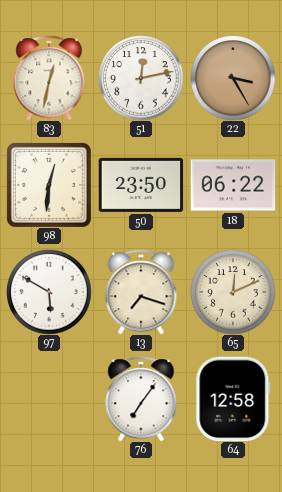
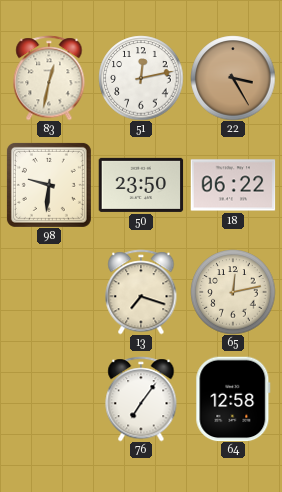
98: 12:31 -> 9:31 (49, 185)
97: 5:50 -> none (49, 292)
65: 12:11 -> 12:13 (233, 292)
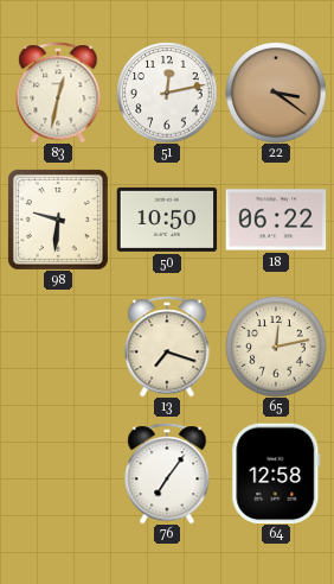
22: 3:25 -> 3:21 (276, 93)
50: 23:50 -> 10:50 (167, 220)
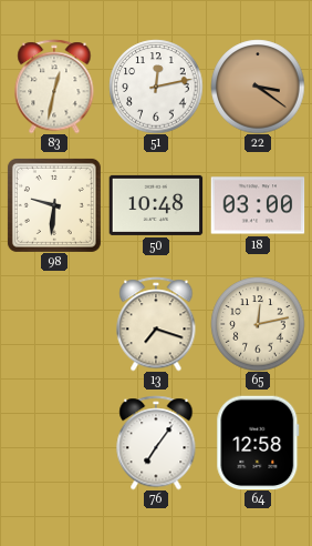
50: 10:50 -> 10:48 (156, 205)
18: 06:22 -> 03:00 (258, 205)
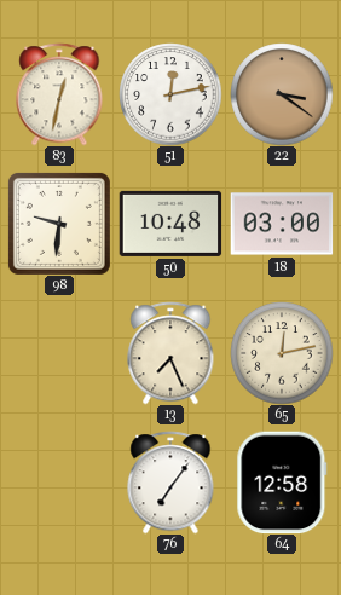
13: 7:18 -> 7:26 (170, 353)
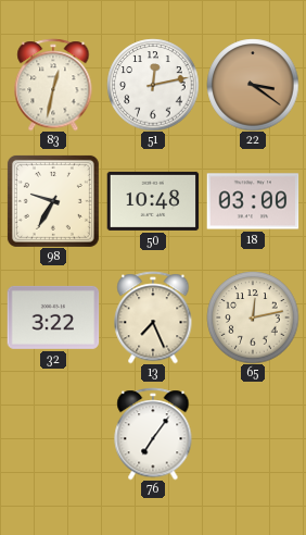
98: 9:31 -> 9:35 (53, 201)
32: none -> 3:22 (53, 318)
64: 12:58 -> none (282, 483)
